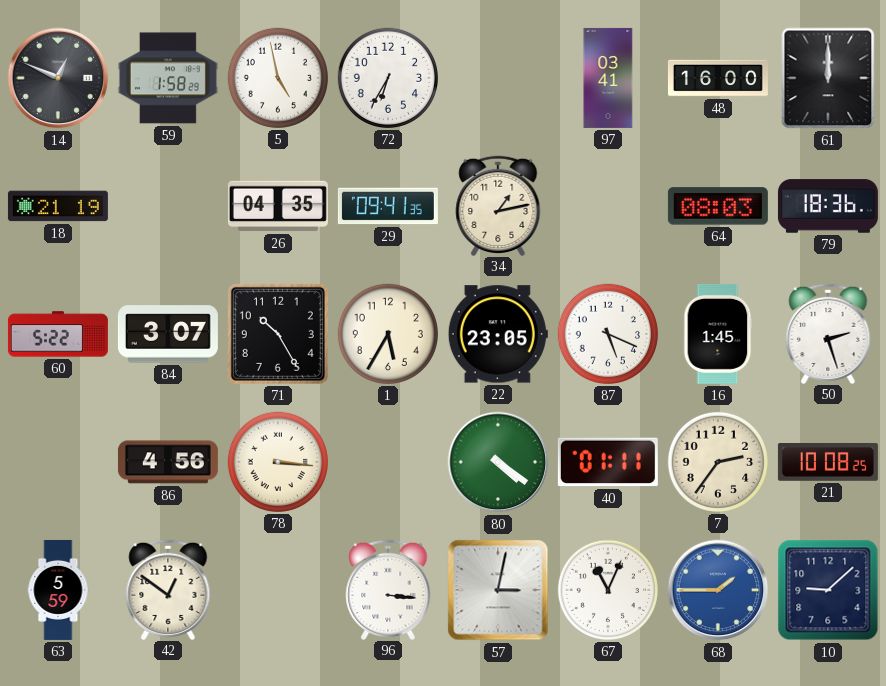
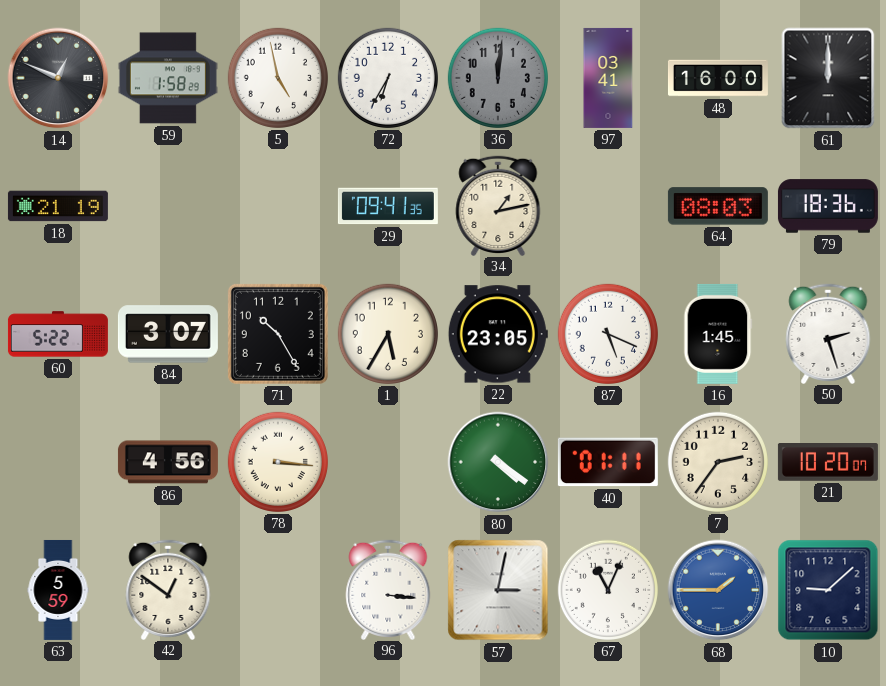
36: none -> 12:01 (498, 78)
26: 04:35 -> none (278, 206)
21: 10:08 -> 10:20 (828, 463)
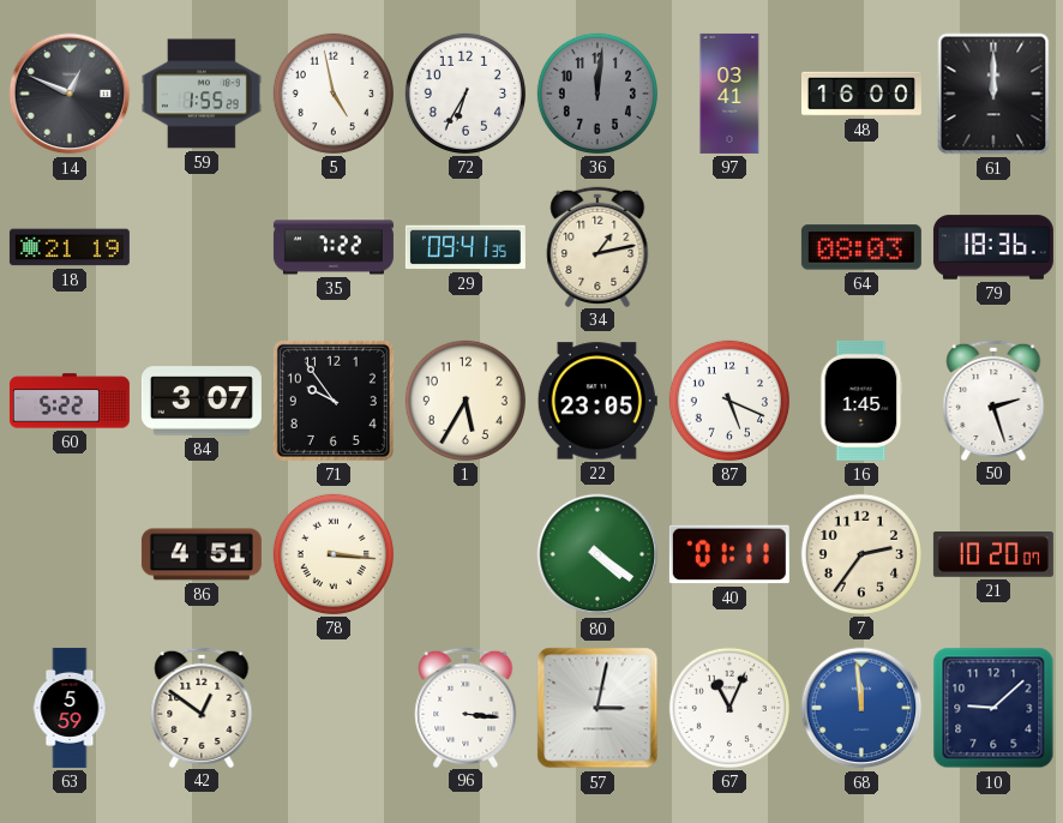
59: 1:58 -> 1:55 (202, 94)
35: none -> 7:22 (334, 247)
71: 10:25 -> 9:54 (334, 401)
86: 4:56 -> 4:51 (202, 554)
68: 1:45 -> 11:59 (861, 708)
